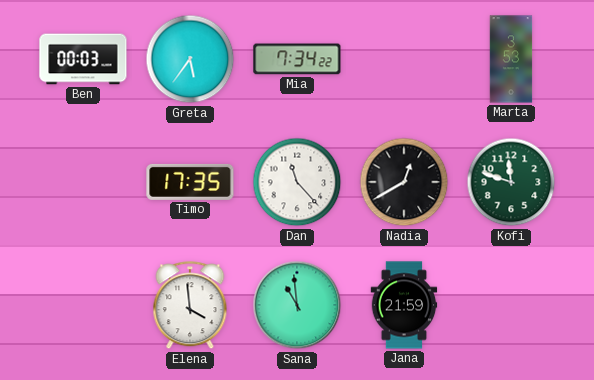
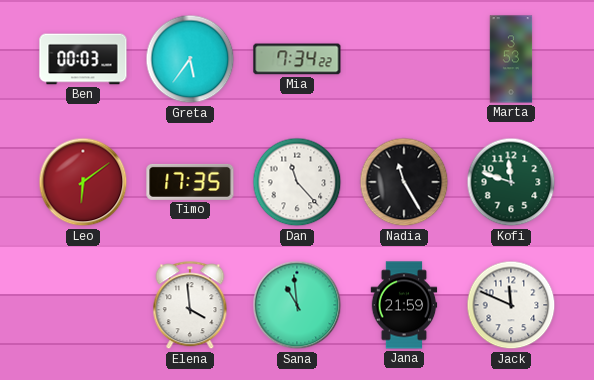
Leo: none -> 6:09 (83, 182)
Nadia: 12:40 -> 11:25 (404, 182)
Jack: none -> 11:49 (511, 305)
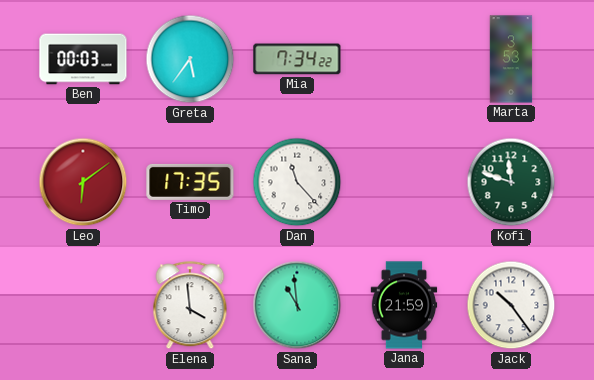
Nadia: 11:25 -> none (404, 182)
Jack: 11:49 -> 10:24 (511, 305)
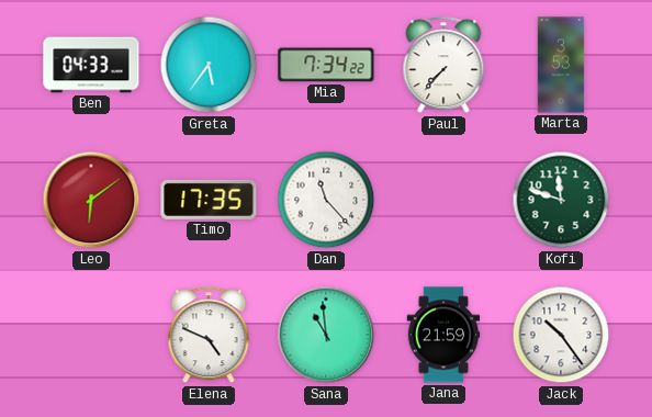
Ben: 00:03 -> 04:33 (91, 65)
Paul: none -> 7:37 (443, 66)
Elena: 3:59 -> 4:49 (209, 336)
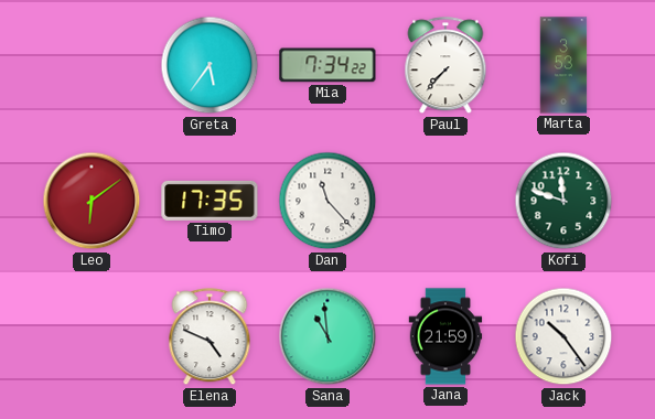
Ben: 04:33 -> none (91, 65)
